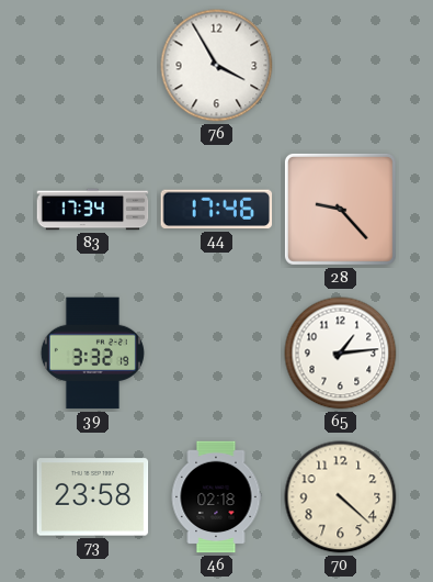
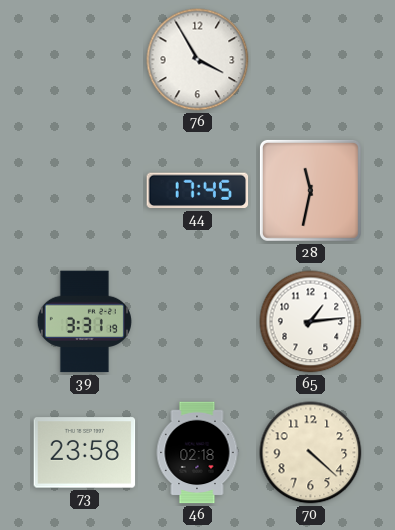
83: 17:34 -> none (93, 210)
44: 17:46 -> 17:45 (198, 191)
28: 9:23 -> 11:32 (310, 190)
39: 3:32 -> 3:31 (84, 322)
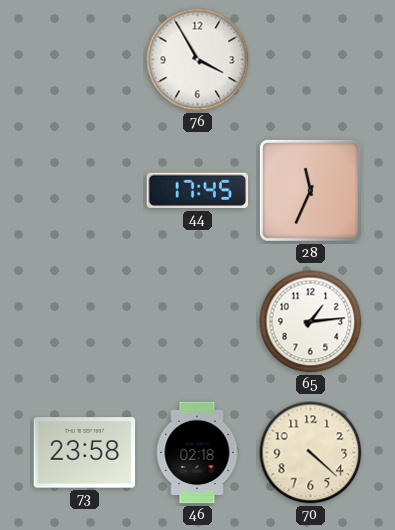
28: 11:32 -> 11:34 (310, 190)
39: 3:31 -> none (84, 322)
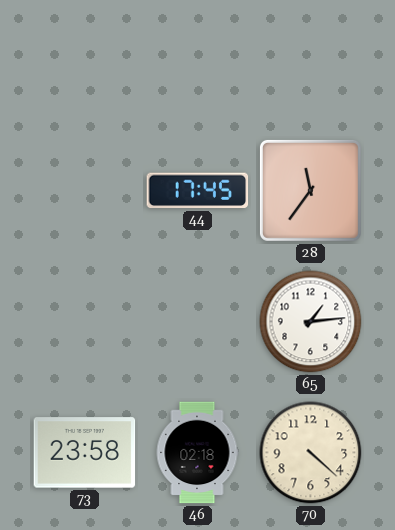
76: 3:55 -> none (198, 60)
28: 11:34 -> 11:36 (310, 190)
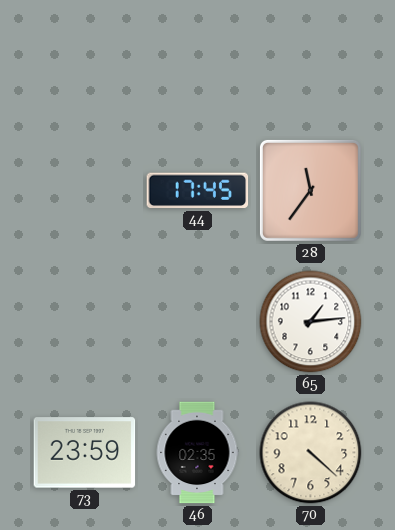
73: 23:58 -> 23:59 (85, 453)
46: 02:18 -> 02:35 (197, 453)
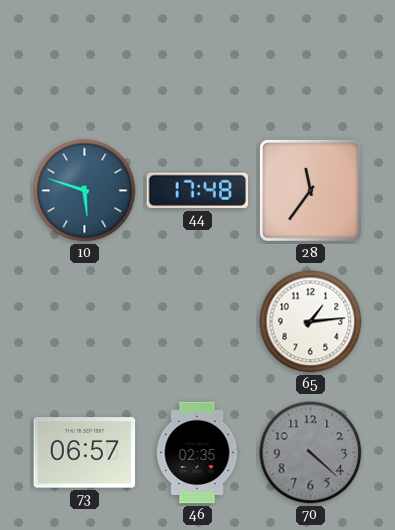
10: none -> 5:48 (85, 191)
44: 17:45 -> 17:48 (198, 191)
73: 23:59 -> 06:57 (85, 453)
70 dial: cream -> grey (311, 453)
